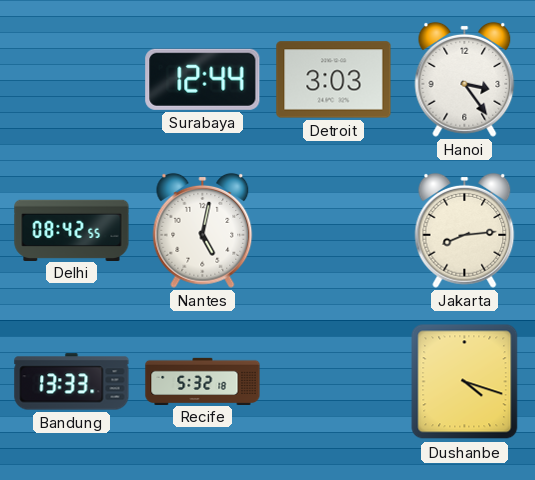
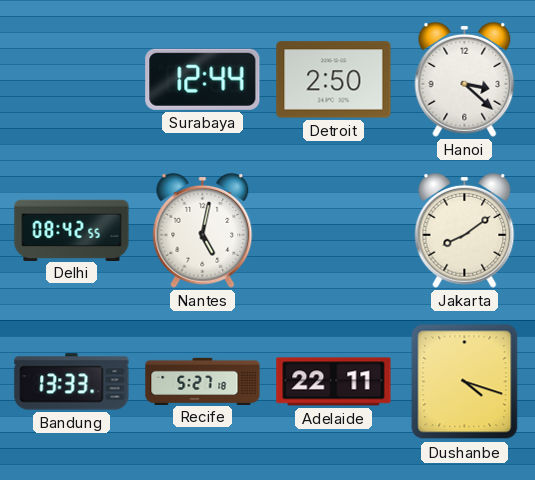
Detroit: 3:03 -> 2:50 (334, 80)
Hanoi: 3:24 -> 3:22 (465, 79)
Jakarta: 8:14 -> 8:09 (465, 230)
Recife: 5:32 -> 5:27 (203, 381)
Adelaide: none -> 22:11 (334, 382)
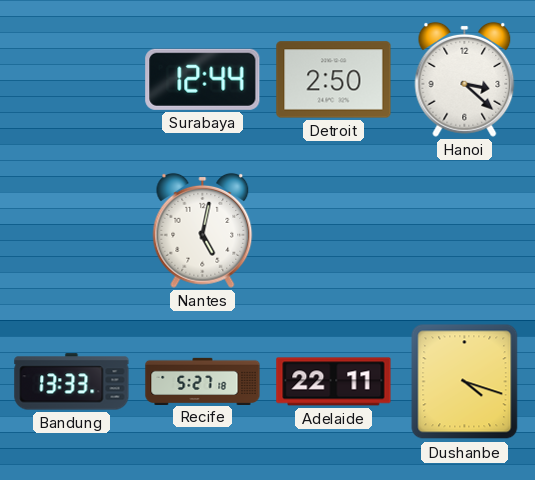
Delhi: 08:42 -> none (72, 230)
Jakarta: 8:09 -> none (465, 230)
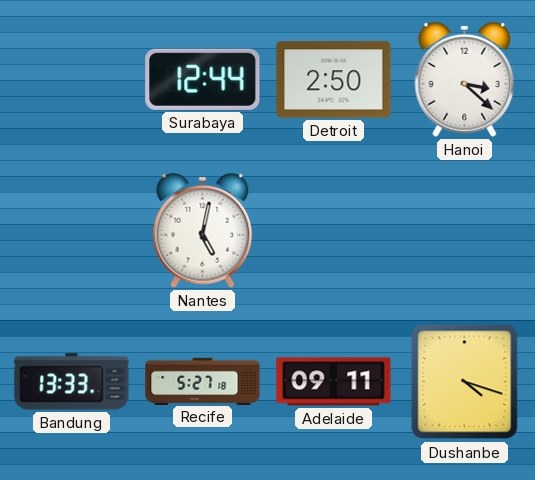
Adelaide: 22:11 -> 09:11 (334, 382)
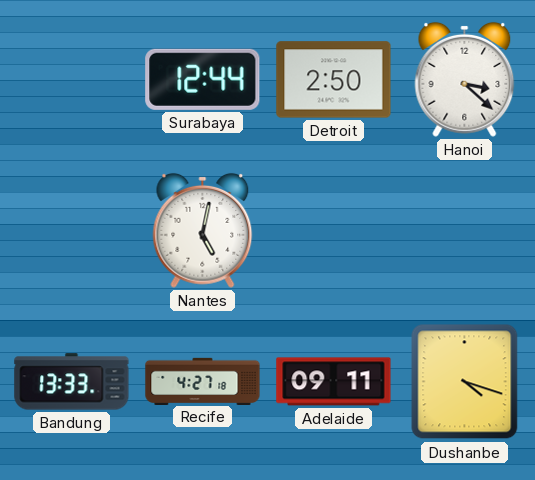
Recife: 5:27 -> 4:27 (203, 381)
